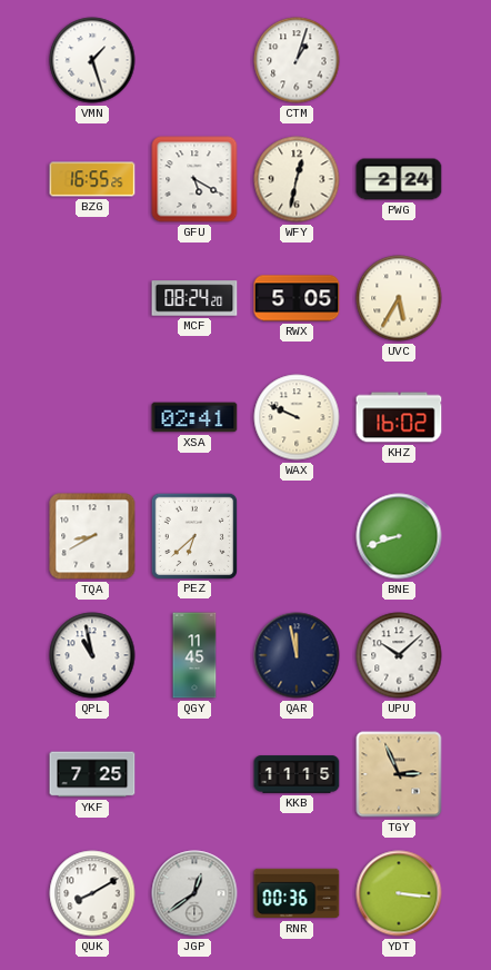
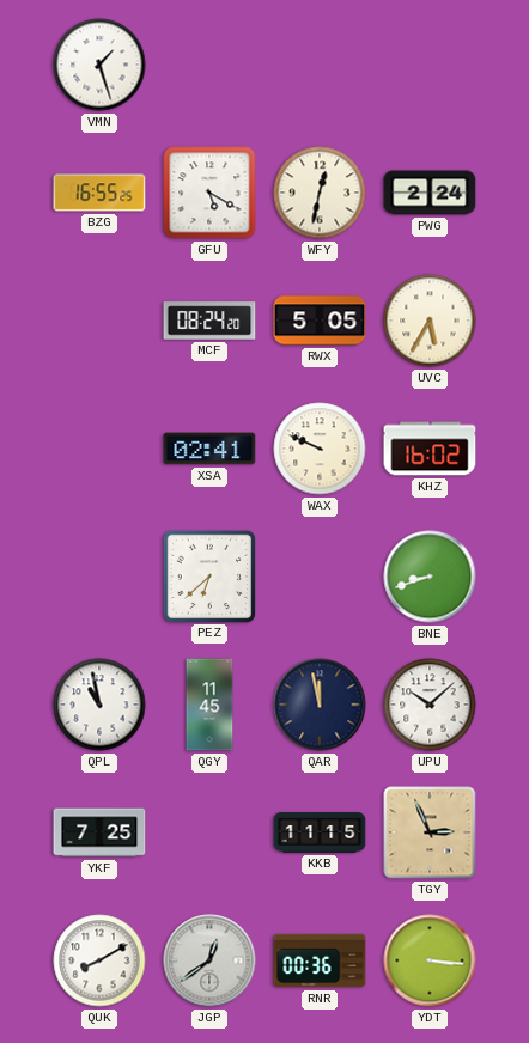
CTM: 1:03 -> none (297, 60)
TQA: 8:40 -> none (92, 536)
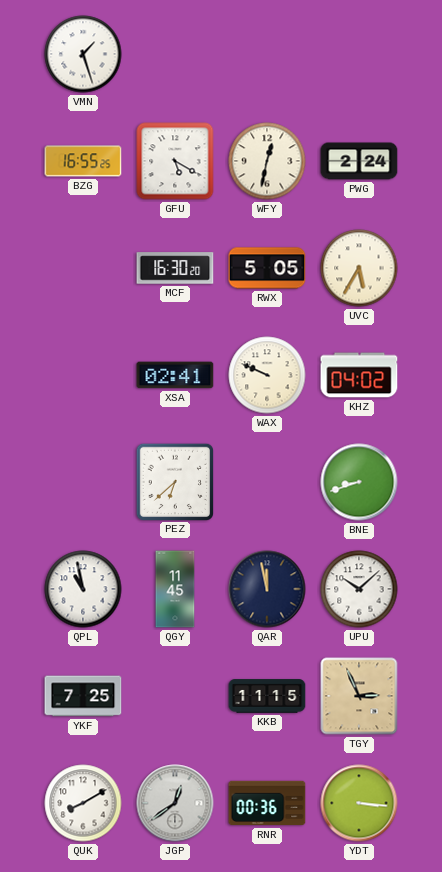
MCF: 08:24 -> 16:30 (175, 268)
KHZ: 16:02 -> 04:02 (359, 375)
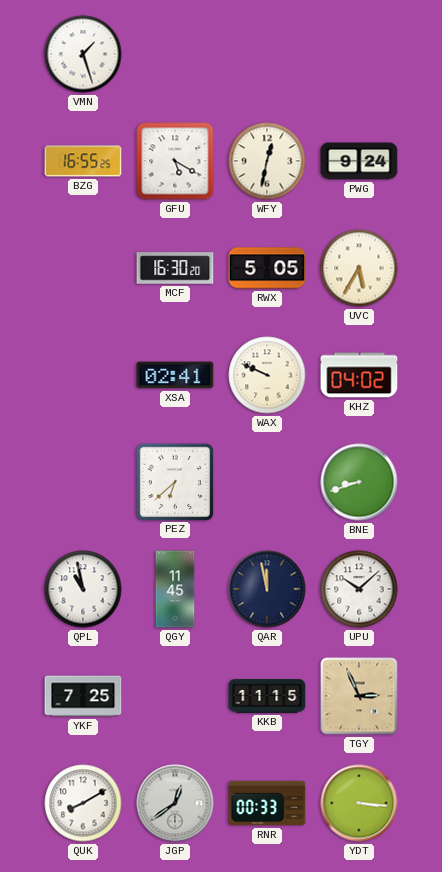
PWG: 2:24 -> 9:24 (359, 161)
RNR: 00:36 -> 00:33 (267, 803)
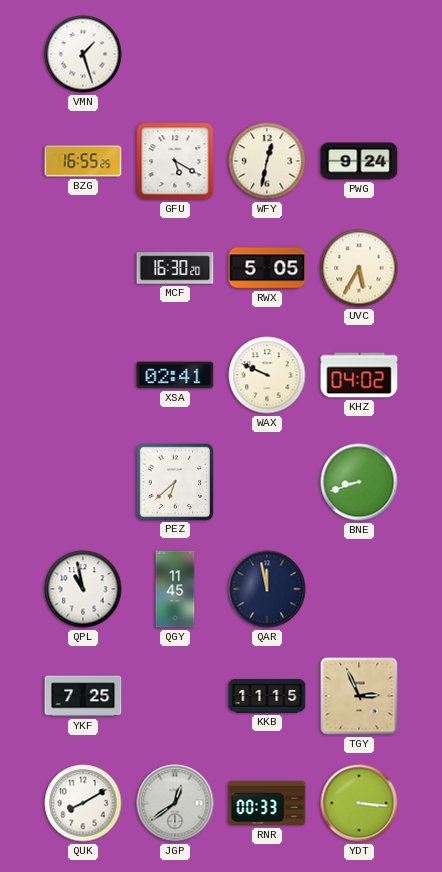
UPU: 10:08 -> none (359, 589)
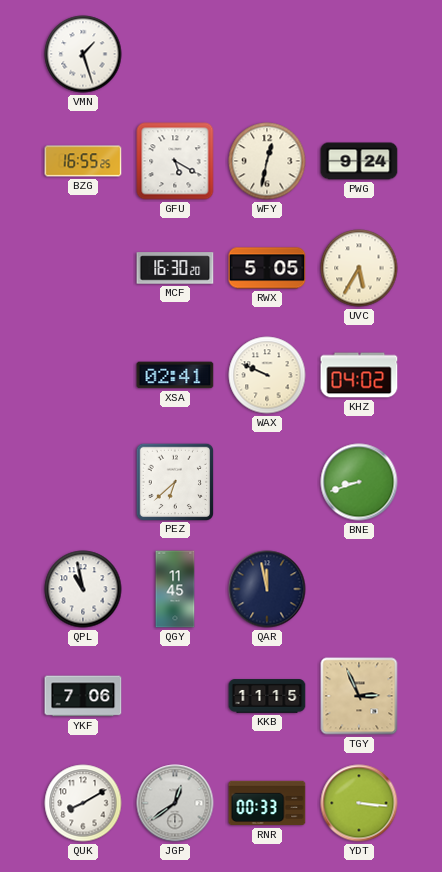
YKF: 7:25 -> 7:06 (83, 696)
